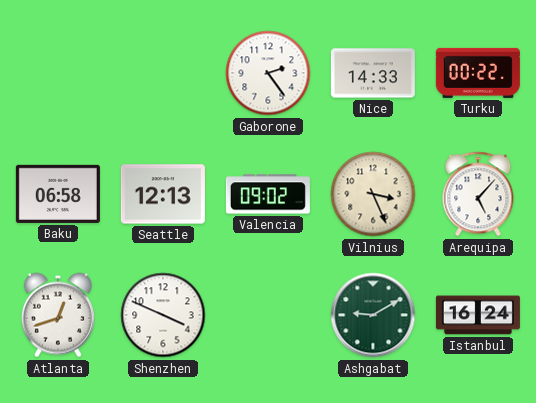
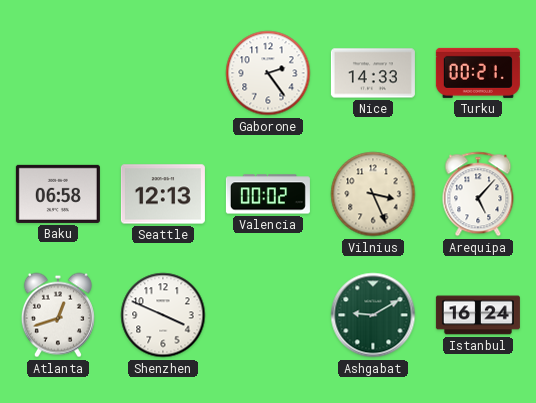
Turku: 00:22 -> 00:21 (478, 73)
Valencia: 09:02 -> 00:02 (268, 194)
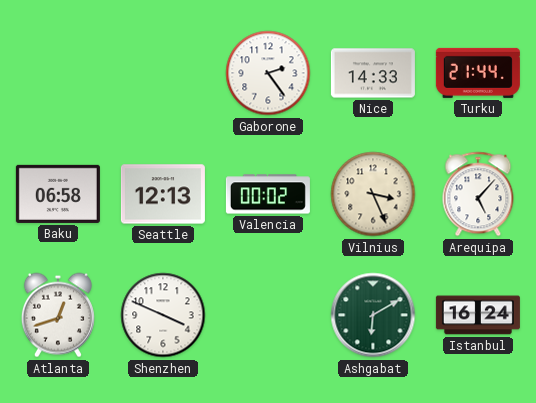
Turku: 00:21 -> 21:44 (478, 73)
Ashgabat: 9:10 -> 6:10 (373, 315)
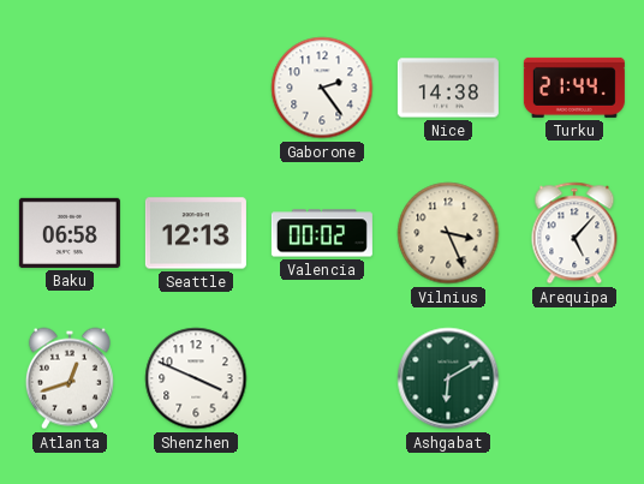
Nice: 14:33 -> 14:38 (448, 88)
Istanbul: 16:24 -> none (478, 315)
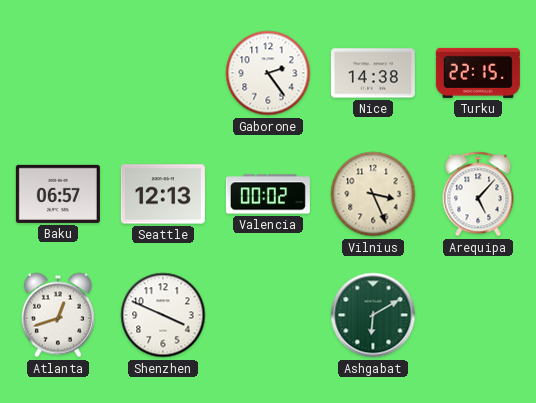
Turku: 21:44 -> 22:15 (478, 73)
Baku: 06:58 -> 06:57 (58, 194)
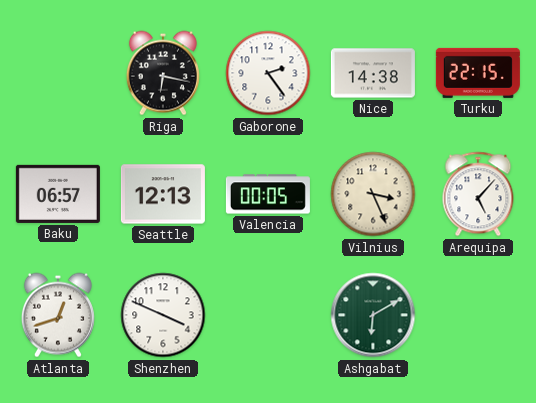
Riga: none -> 6:17 (163, 73)
Valencia: 00:02 -> 00:05 (268, 194)
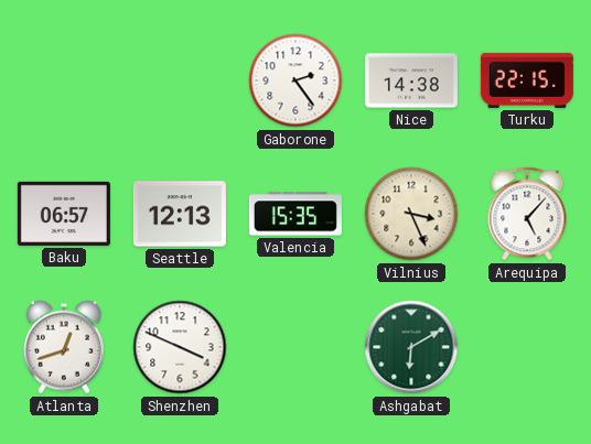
Riga: 6:17 -> none (163, 73)
Valencia: 00:05 -> 15:35 (295, 214)
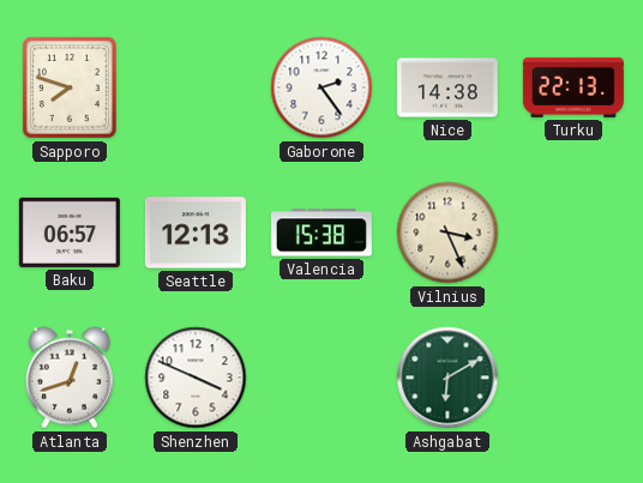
Sapporo: none -> 7:48 (70, 87)
Turku: 22:15 -> 22:13 (573, 87)
Valencia: 15:35 -> 15:38 (321, 233)
Arequipa: 5:07 -> none (527, 214)
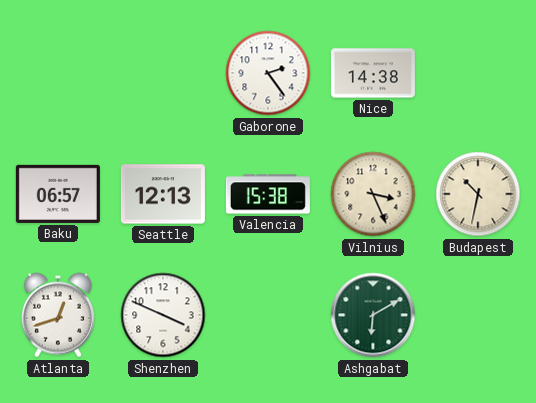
Sapporo: 7:48 -> none (70, 87)
Turku: 22:13 -> none (573, 87)
Budapest: none -> 10:32 (478, 194)
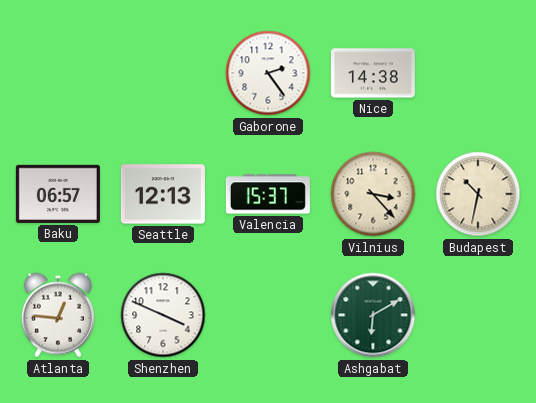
Valencia: 15:38 -> 15:37 (268, 194)
Vilnius: 3:26 -> 3:23 (373, 194)
Atlanta: 12:42 -> 12:46 (58, 315)
